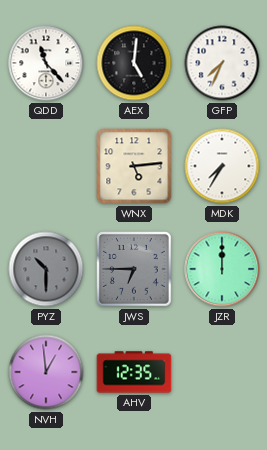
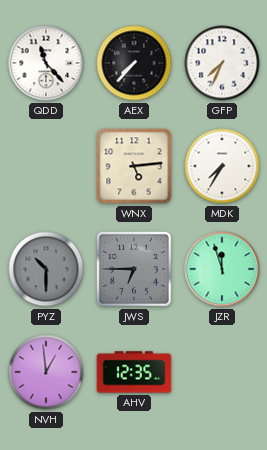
AEX: 5:01 -> 7:37 (134, 63)
JZR: 12:00 -> 11:57 (222, 269)
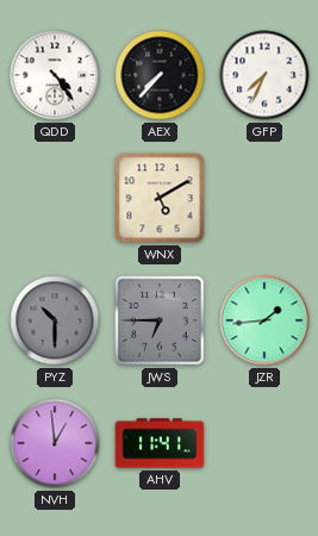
QDD: 11:23 -> 4:24 (55, 75)
WNX: 5:14 -> 5:10 (160, 198)
MDK: 7:35 -> none (222, 166)
JZR: 11:57 -> 1:44 (264, 320)
AHV: 12:35 -> 11:41 (160, 443)
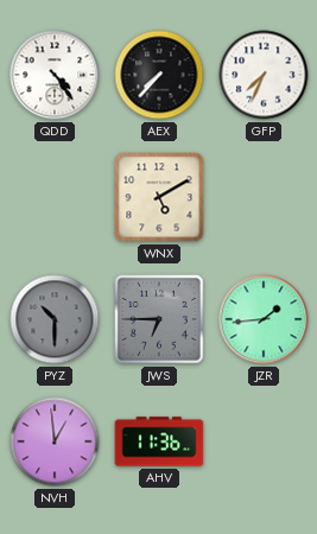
AHV: 11:41 -> 11:36 (159, 441)
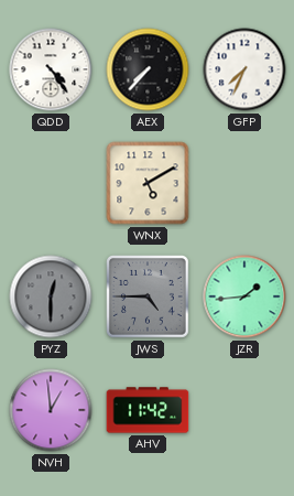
PYZ: 10:30 -> 12:30 (51, 296)
JWS: 6:45 -> 4:45 (149, 298)
AHV: 11:36 -> 11:42 (148, 410)
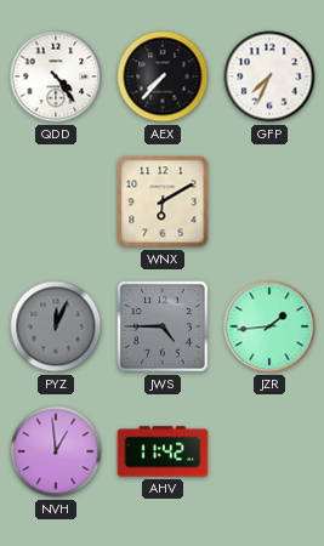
WNX: 5:10 -> 6:10 (163, 201)
PYZ: 12:30 -> 12:04 (56, 326)
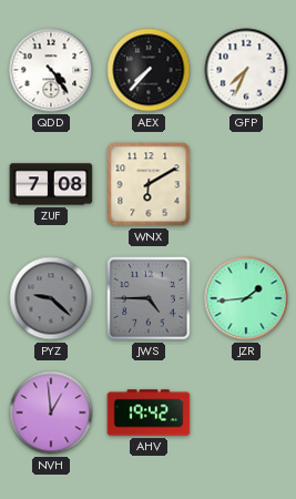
ZUF: none -> 7:08 (51, 184)
PYZ: 12:04 -> 9:22 (51, 298)
AHV: 11:42 -> 19:42 (149, 413)
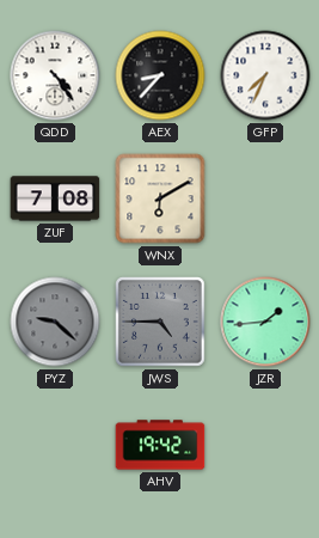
AEX: 7:37 -> 8:37 (160, 75)
NVH: 12:59 -> none (51, 413)
